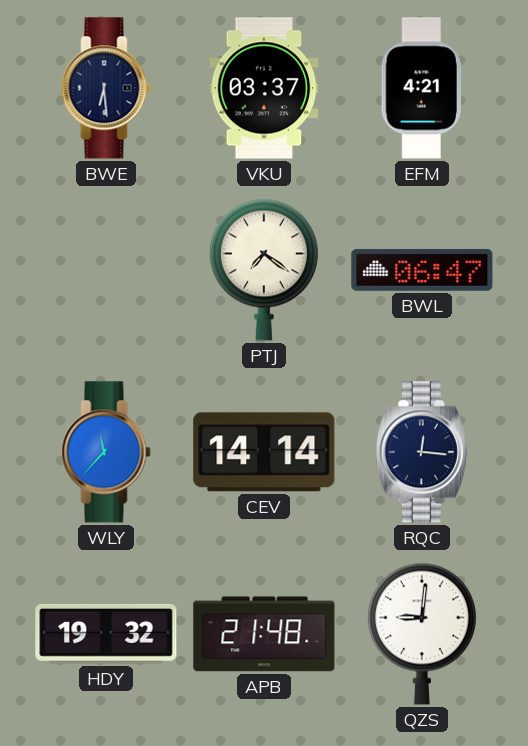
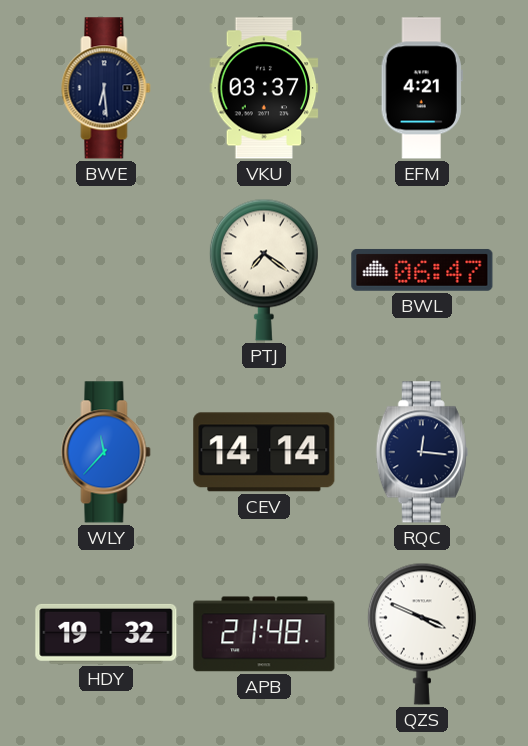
QZS: 9:01 -> 3:49 (422, 634)
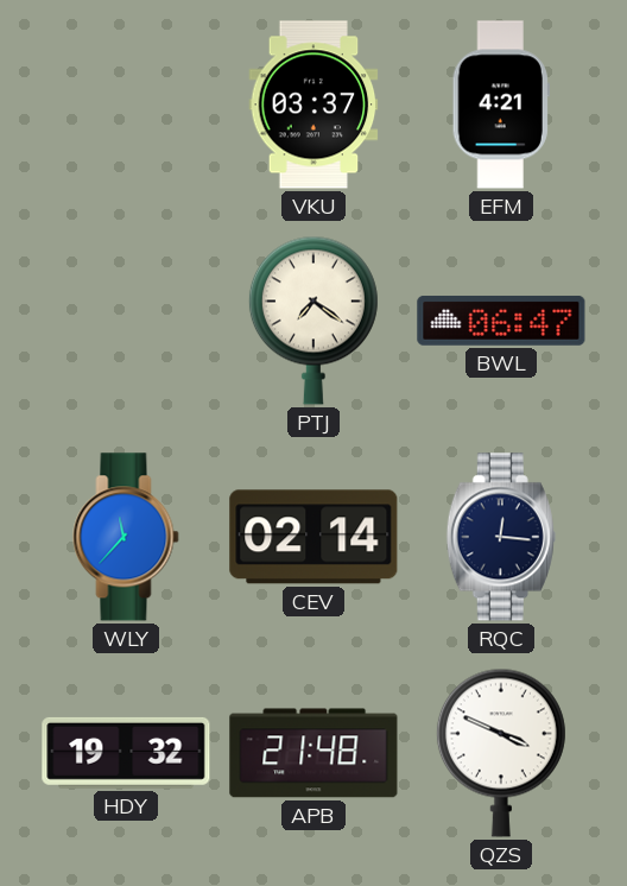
BWE: 6:29 -> none (106, 88)
CEV: 14:14 -> 02:14 (313, 537)
